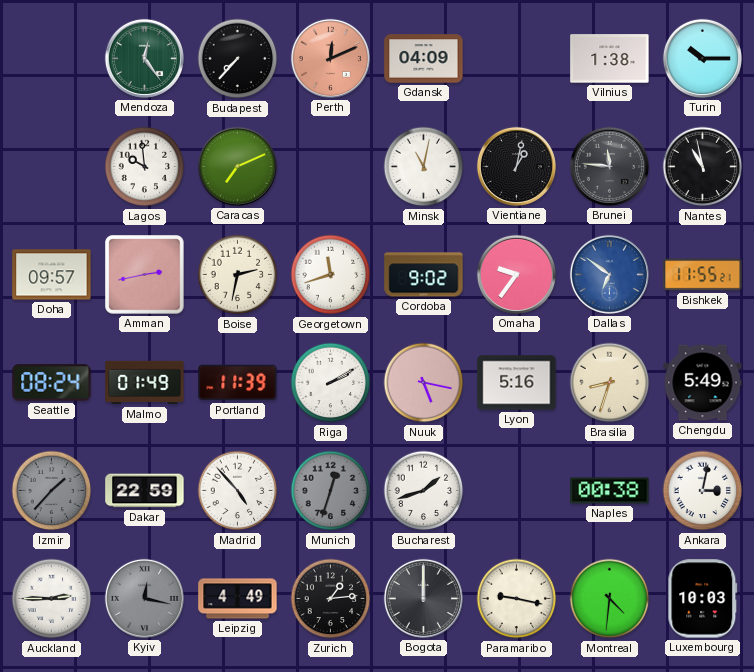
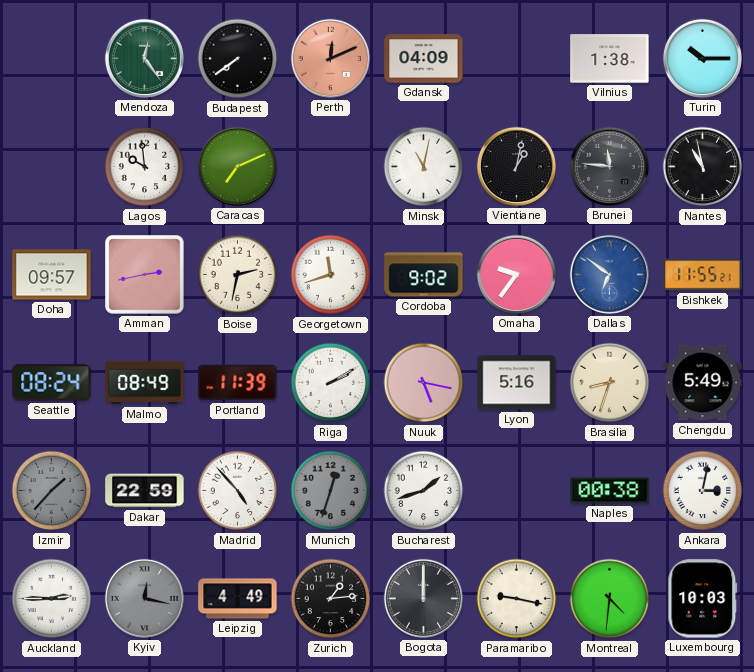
Budapest: 7:37 -> 7:39 (238, 59)
Malmo: 01:49 -> 08:49 (145, 383)
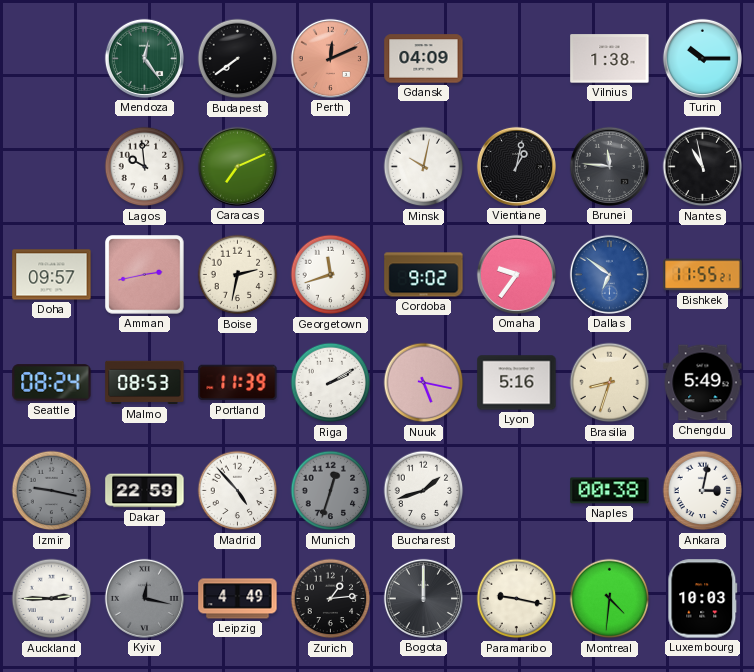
Minsk: 11:02 -> 10:02 (424, 167)
Malmo: 08:49 -> 08:53 (145, 383)
Izmir: 1:37 -> 9:17 (52, 491)
